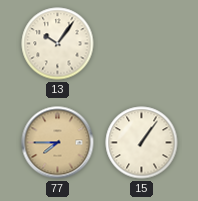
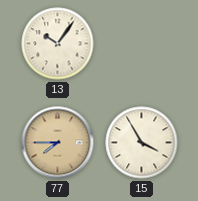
15: 1:06 -> 3:55 (142, 143)
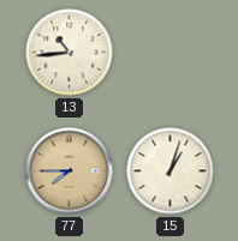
13: 10:06 -> 10:44 (70, 53)
15: 3:55 -> 1:03 (171, 171)
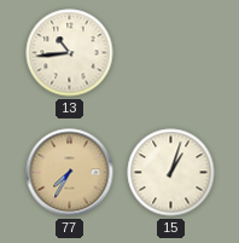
77: 7:45 -> 7:35 (70, 173)
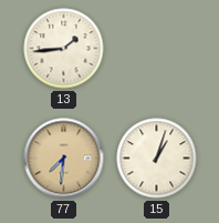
13: 10:44 -> 1:44 (64, 49)
77: 7:35 -> 7:31 (64, 159)
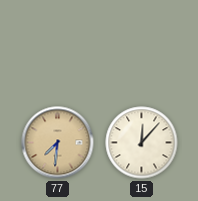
13: 1:44 -> none (64, 49)
15: 1:03 -> 12:07 (142, 143)
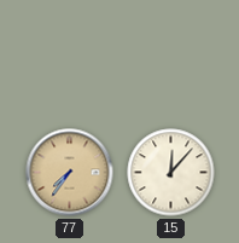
77: 7:31 -> 7:36 (70, 173)
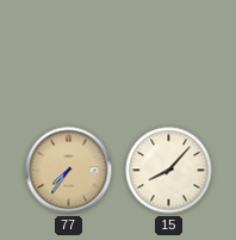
15: 12:07 -> 8:07 (169, 171)
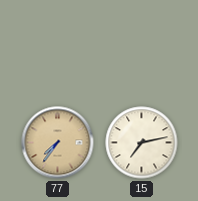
15: 8:07 -> 7:13 (142, 143)
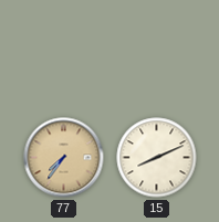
15: 7:13 -> 8:11 (157, 158)
